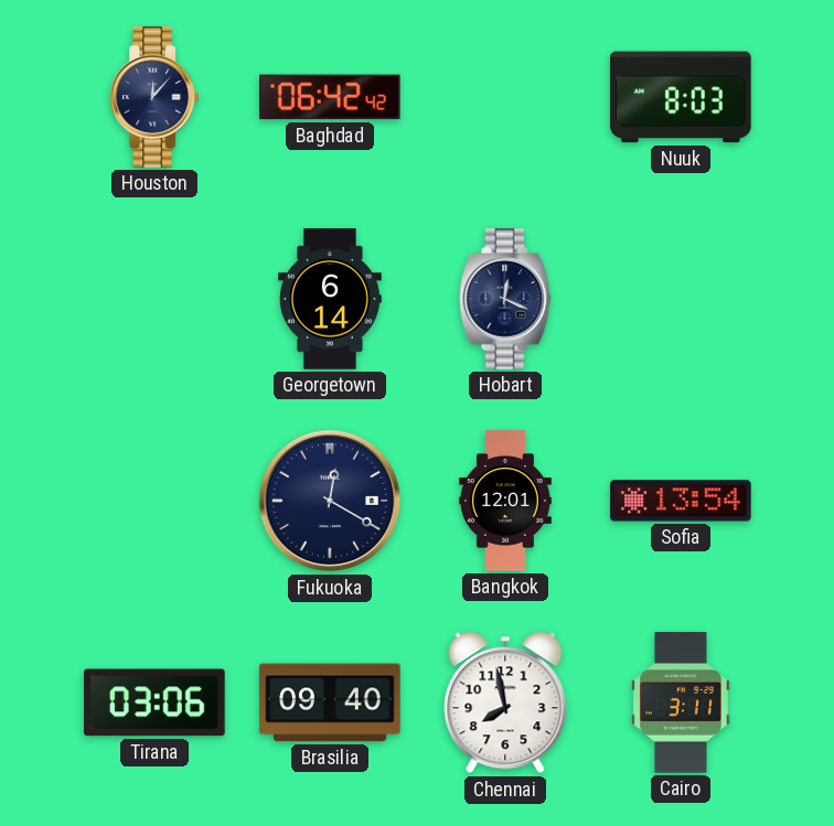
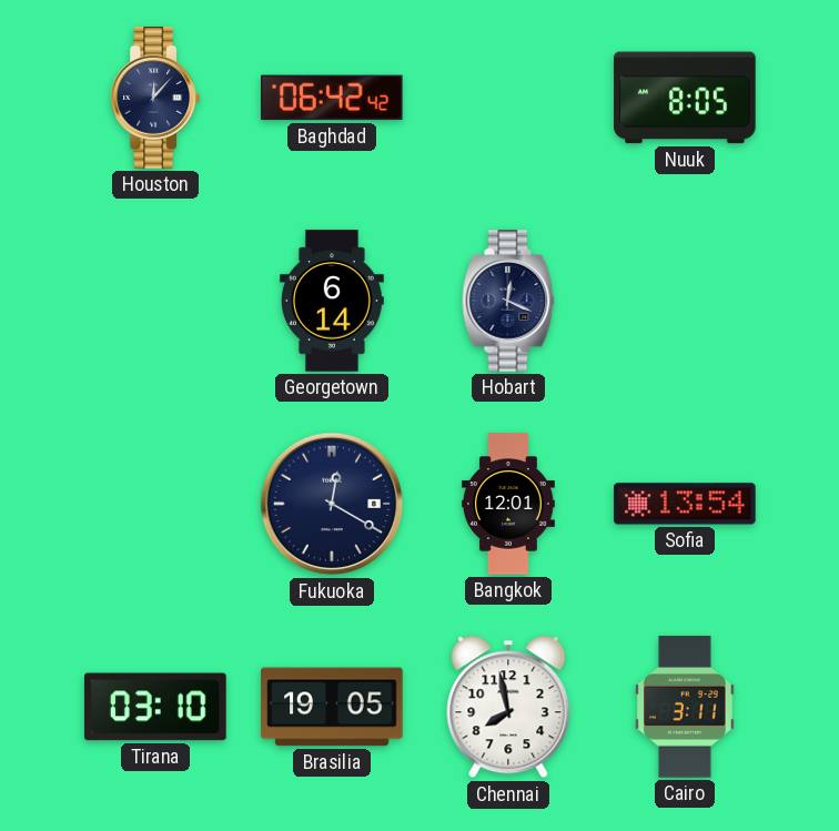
Nuuk: 8:03 -> 8:05 (685, 98)
Tirana: 03:06 -> 03:10 (155, 707)
Brasilia: 09:40 -> 19:05 (332, 707)
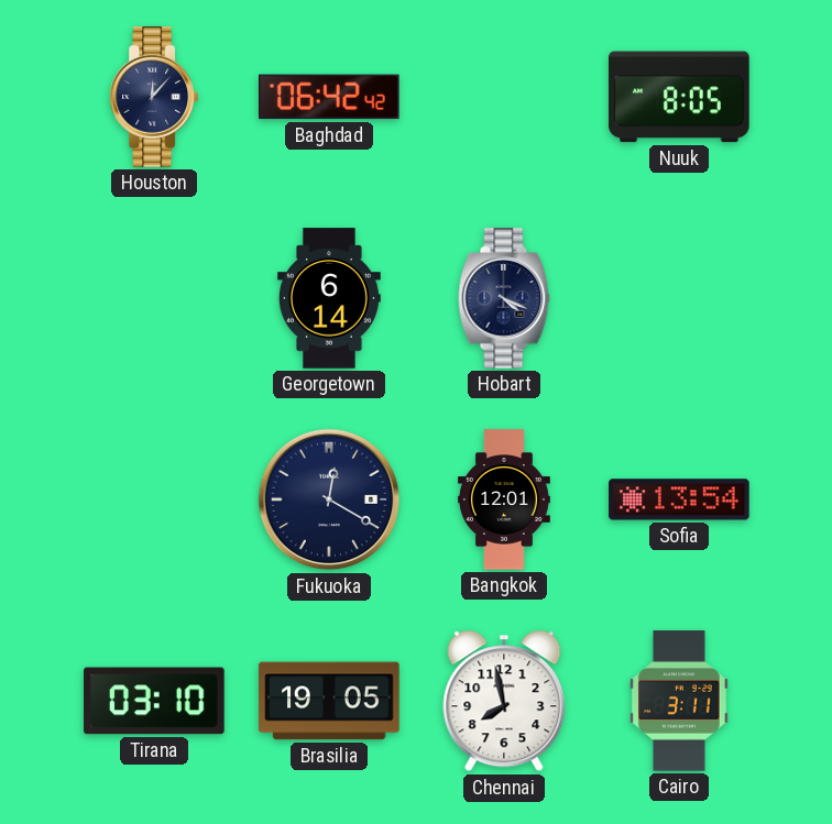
Hobart: 12:19 -> 4:19 (504, 298)
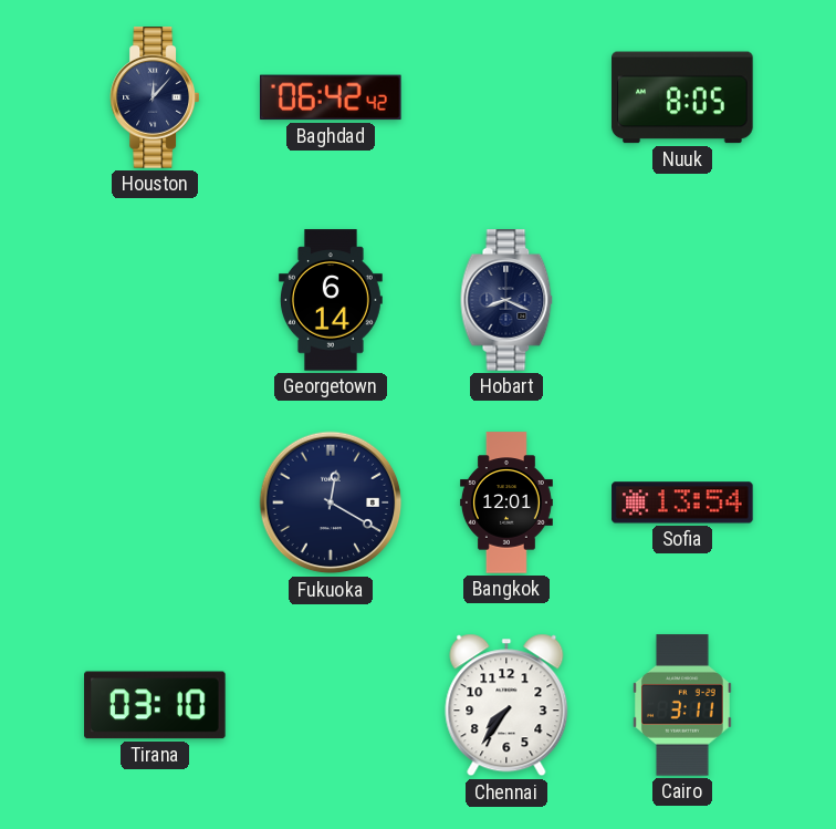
Hobart: 4:19 -> 8:19 (506, 300)
Brasilia: 19:05 -> none (329, 701)
Chennai: 7:58 -> 7:36 (506, 705)
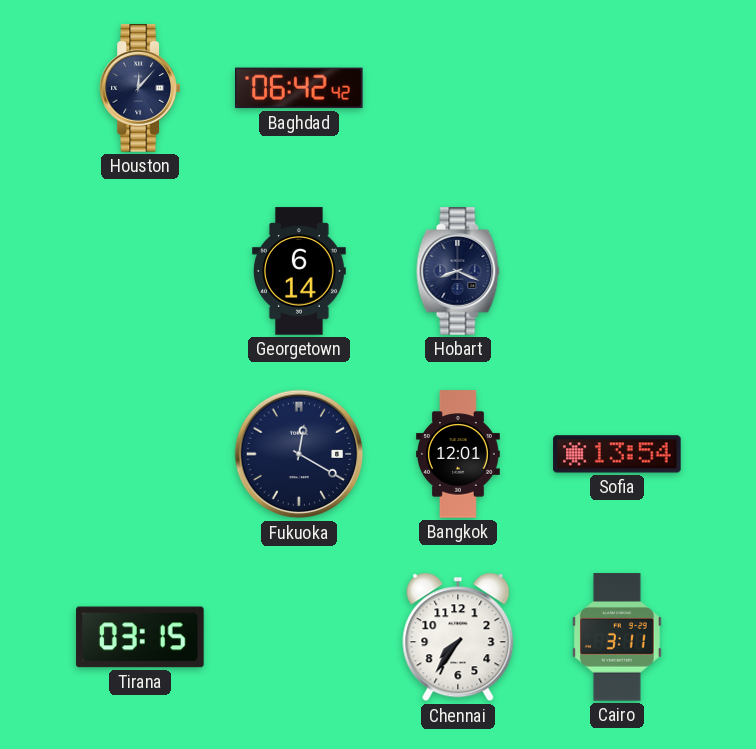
Nuuk: 8:05 -> none (682, 97)
Tirana: 03:10 -> 03:15 (140, 637)
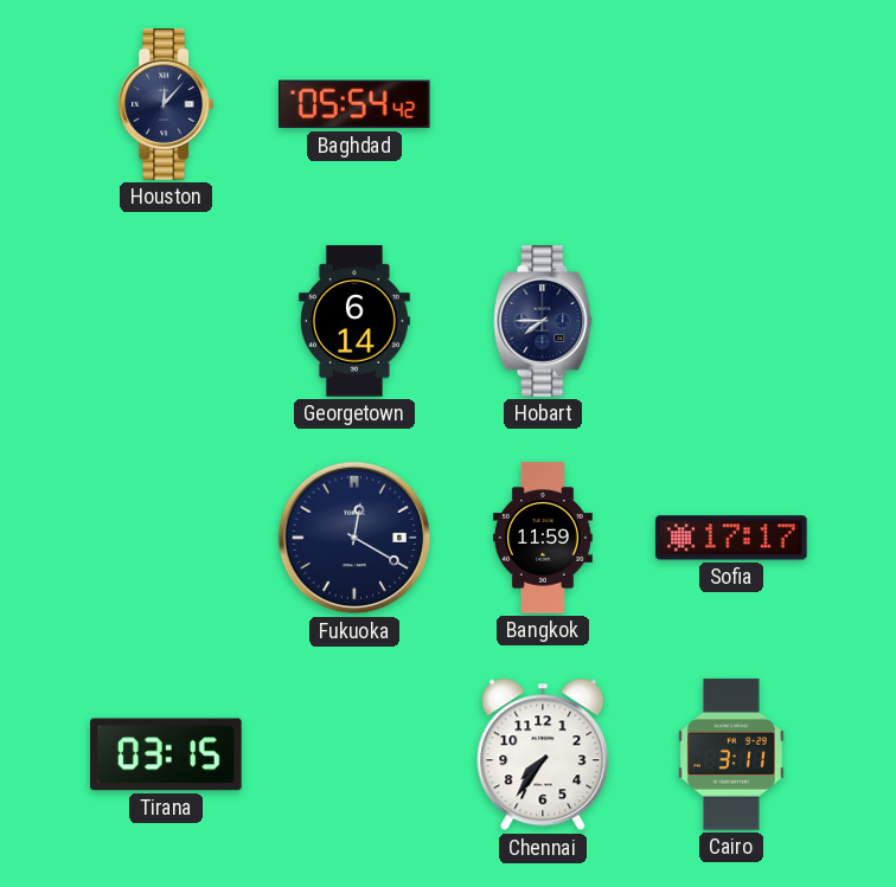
Baghdad: 06:42 -> 05:54 (356, 104)
Hobart: 8:19 -> 7:45 (543, 321)
Bangkok: 12:01 -> 11:59 (543, 538)
Sofia: 13:54 -> 17:17 (731, 538)
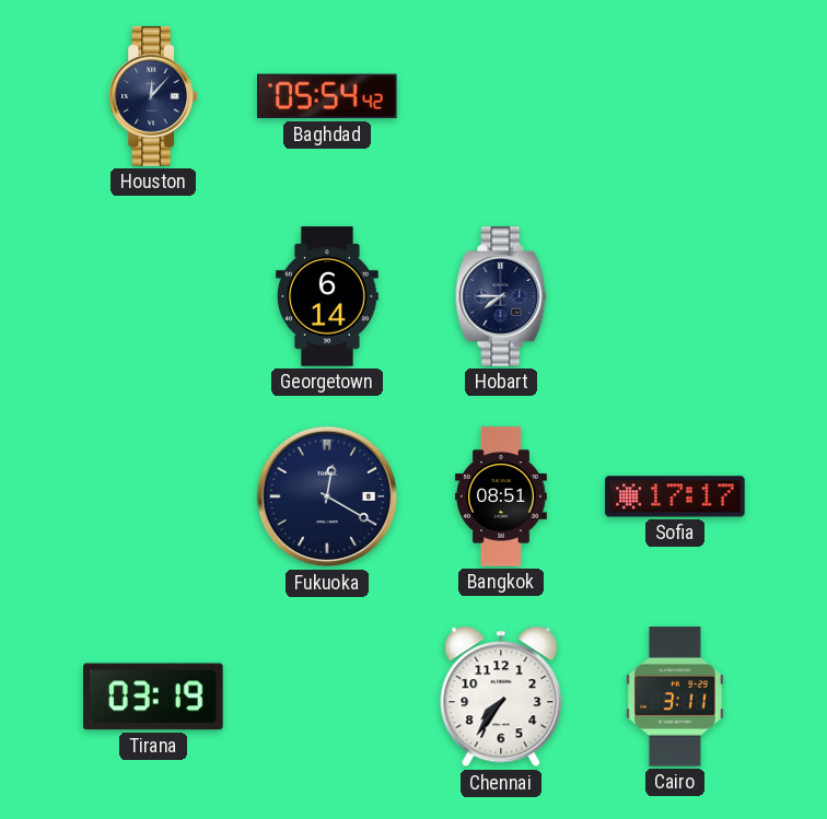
Bangkok: 11:59 -> 08:51 (501, 496)
Tirana: 03:15 -> 03:19 (153, 697)
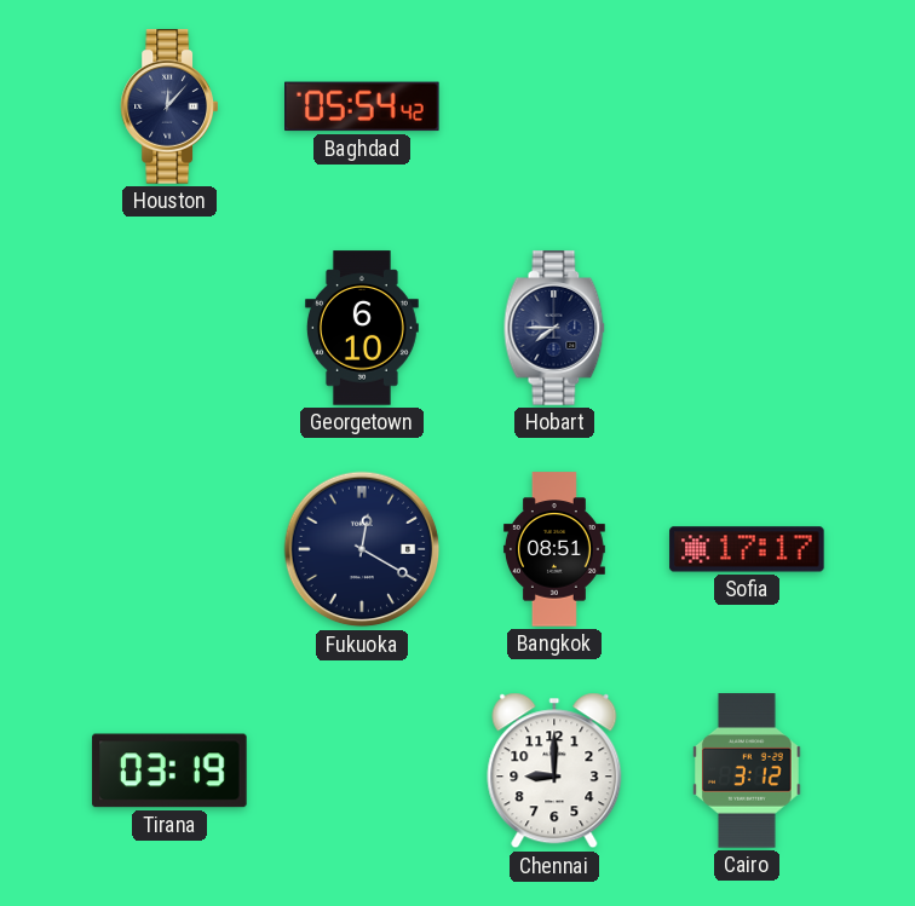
Georgetown: 6:14 -> 6:10 (362, 328)
Chennai: 7:36 -> 9:00 (554, 771)
Cairo: 3:11 -> 3:12 (748, 771)
